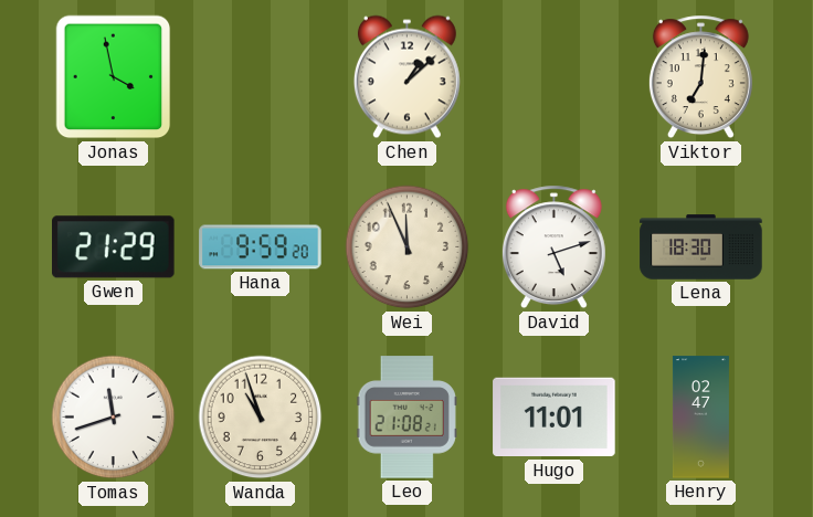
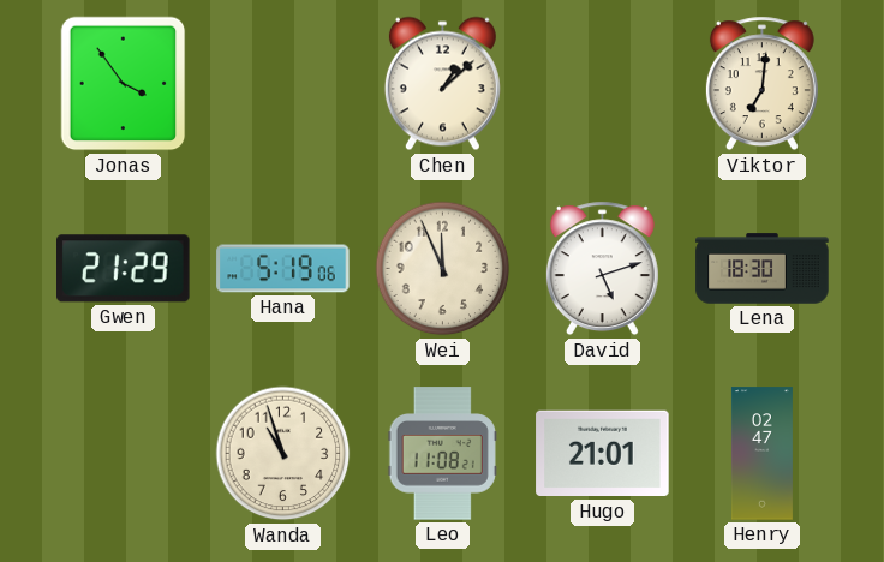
Jonas: 3:58 -> 3:54 (124, 84)
Hana: 9:59 -> 5:19 (283, 269)
Tomas: 11:42 -> none (114, 418)
Leo: 21:08 -> 11:08 (442, 454)
Hugo: 11:01 -> 21:01 (603, 454)
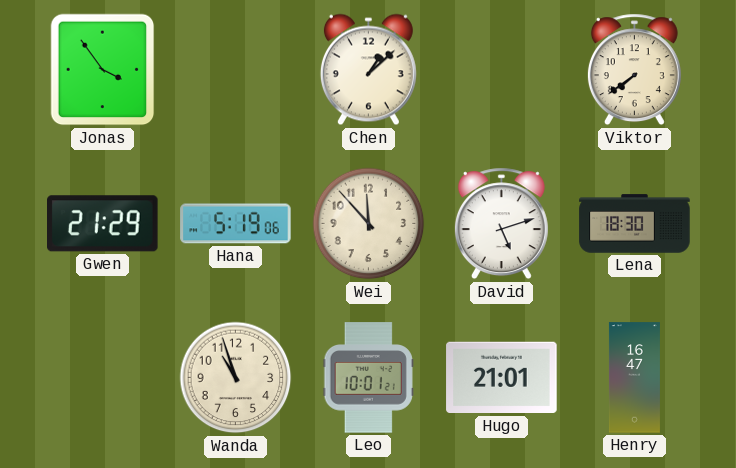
Viktor: 7:01 -> 7:39 (634, 70)
Wei: 11:56 -> 11:53 (369, 224)
Leo: 11:08 -> 10:01 (368, 378)
Henry: 02:47 -> 16:47 (634, 378)
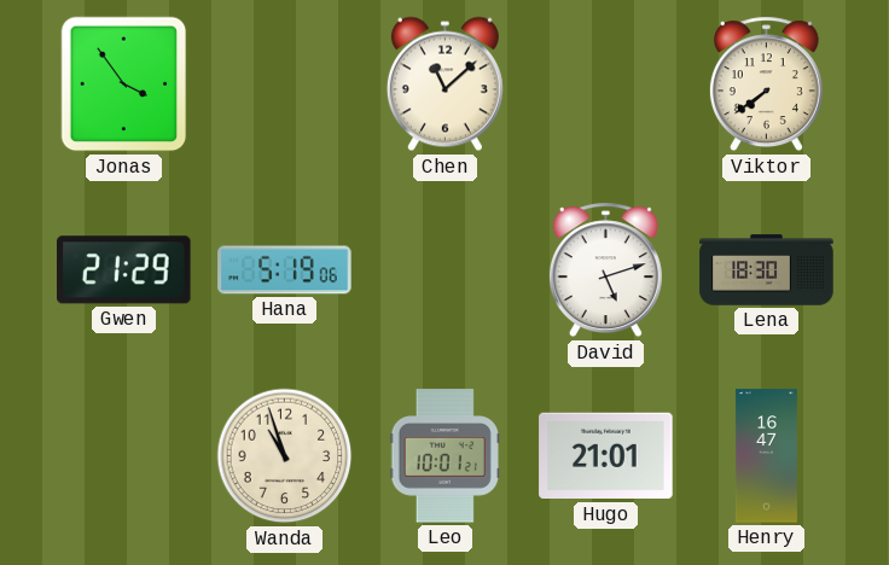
Chen: 1:08 -> 11:08 (444, 85)
Wei: 11:53 -> none (369, 224)
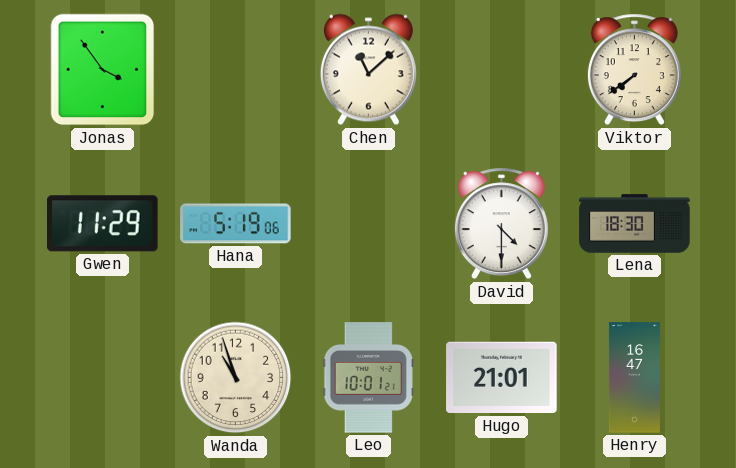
Gwen: 21:29 -> 11:29 (103, 224)
David: 5:12 -> 4:30 (501, 224)
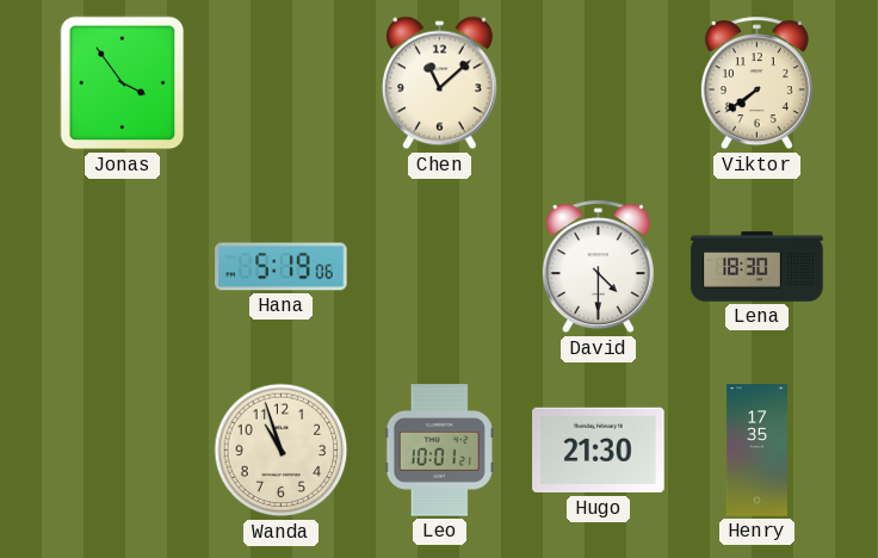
Gwen: 11:29 -> none (103, 224)
Hugo: 21:01 -> 21:30 (599, 451)
Henry: 16:47 -> 17:35 (756, 451)
